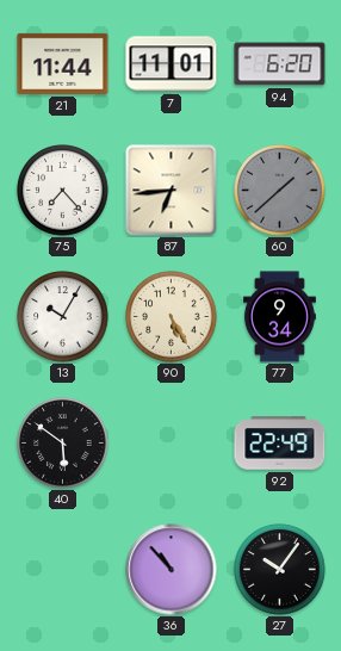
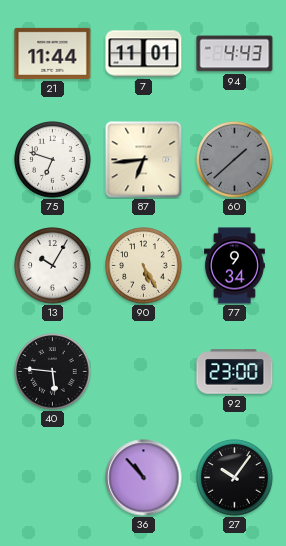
94: 6:20 -> 4:43 (235, 54)
75: 7:23 -> 6:48 (53, 160)
40: 5:51 -> 5:46 (53, 372)
92: 22:49 -> 23:00 (235, 372)
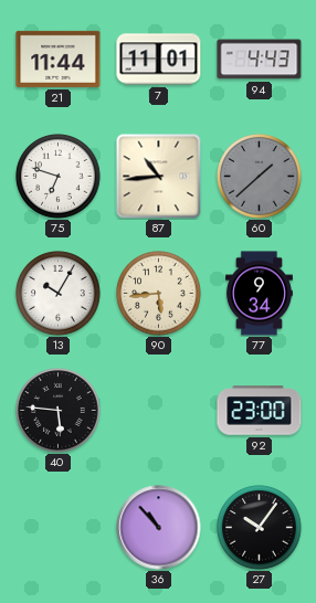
87: 6:44 -> 10:44 (159, 177)
90: 5:25 -> 5:44 (159, 294)
